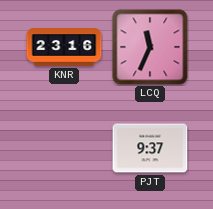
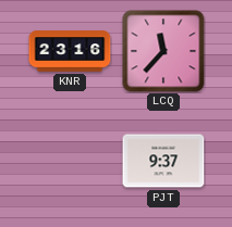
LCQ: 11:34 -> 11:37 (163, 51)
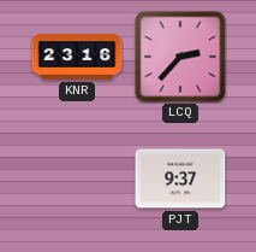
LCQ: 11:37 -> 2:37 (180, 57)
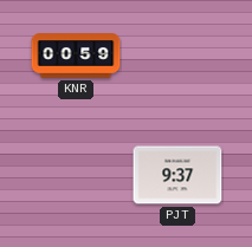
KNR: 23:16 -> 00:59 (76, 56)
LCQ: 2:37 -> none (180, 57)
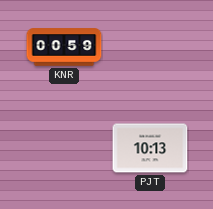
PJT: 9:37 -> 10:13 (150, 148)
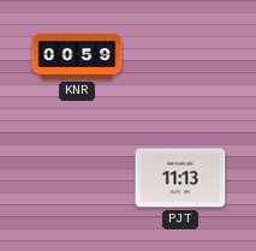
PJT: 10:13 -> 11:13 (180, 178)
